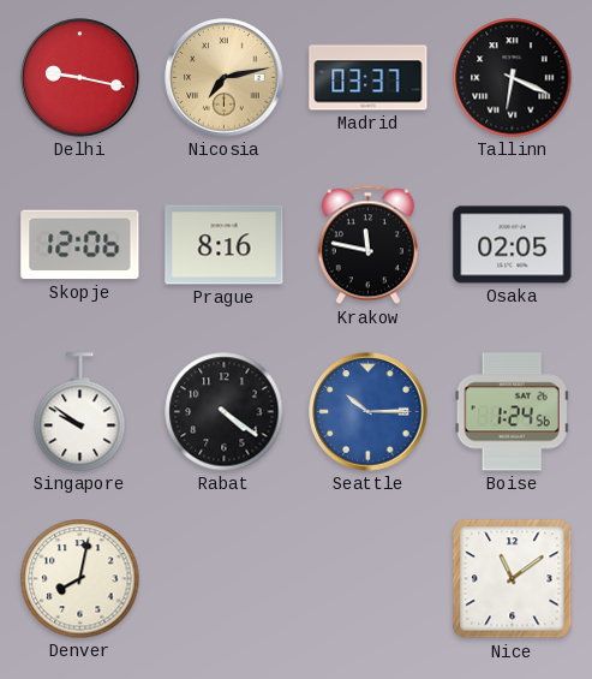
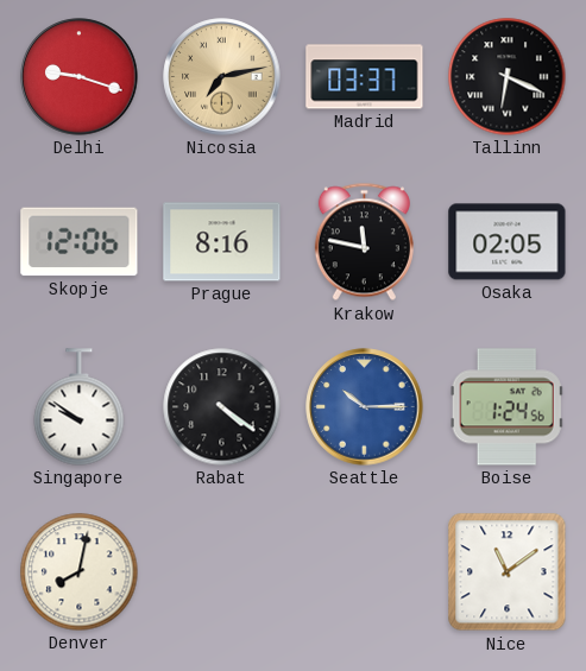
Delhi: 9:17 -> 9:18 (80, 77)
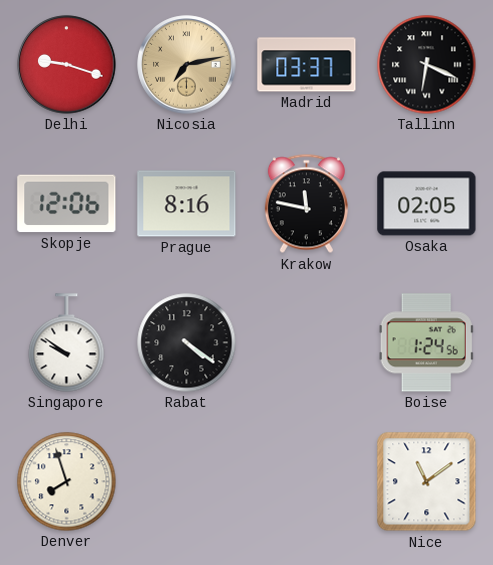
Seattle: 10:15 -> none (365, 407)
Denver: 8:02 -> 7:57 (67, 482)
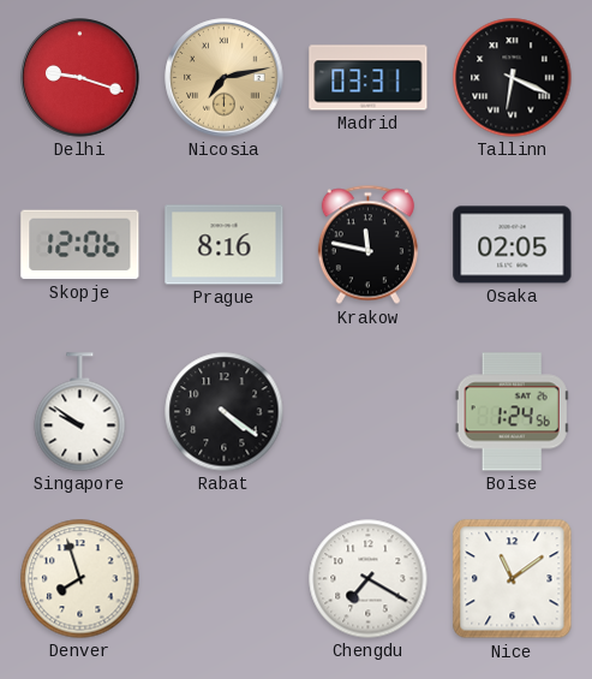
Madrid: 03:37 -> 03:31 (369, 78)
Chengdu: none -> 7:20 (369, 579)
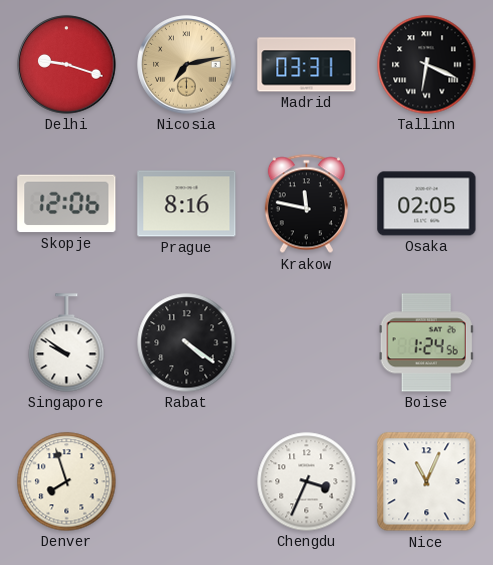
Chengdu: 7:20 -> 3:34 (307, 482)
Nice: 11:09 -> 11:04 (427, 482)
